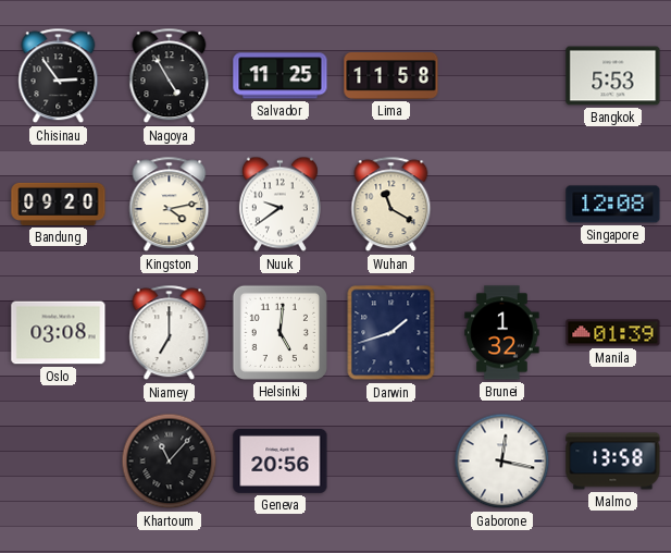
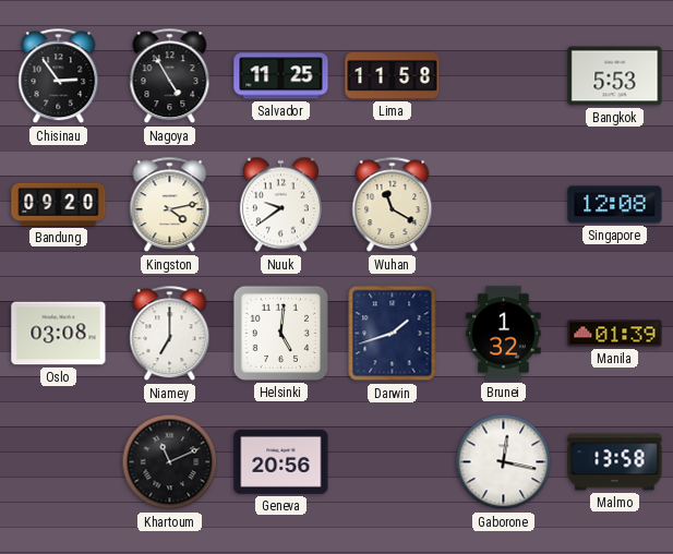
Khartoum: 11:07 -> 11:11 (170, 462)
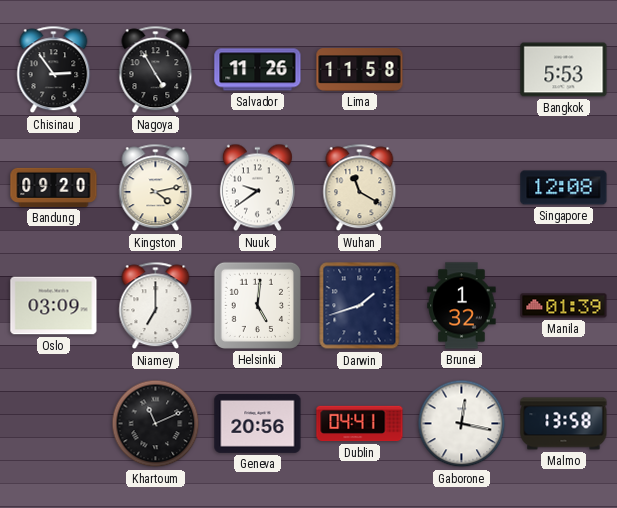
Salvador: 11:25 -> 11:26 (258, 70)
Oslo: 03:08 -> 03:09 (54, 306)
Dublin: none -> 04:41 (360, 424)
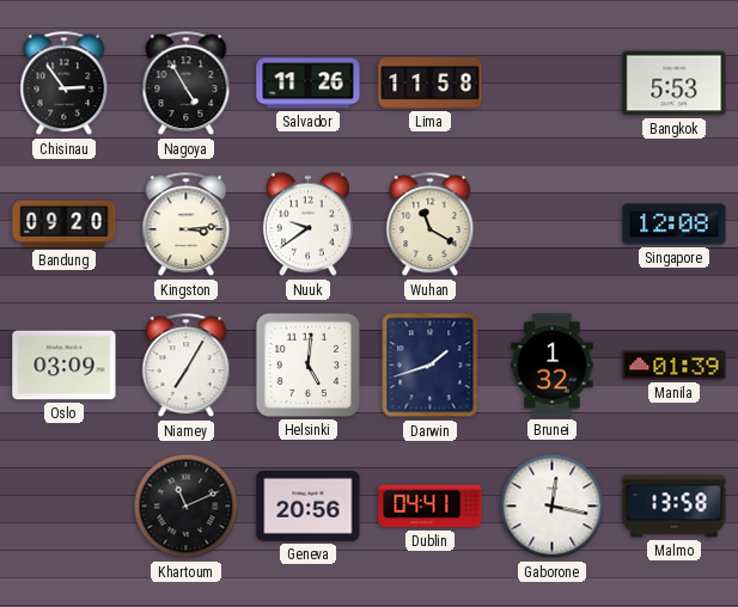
Kingston: 4:13 -> 3:14 (187, 225)
Niamey: 7:00 -> 7:05 (187, 366)
